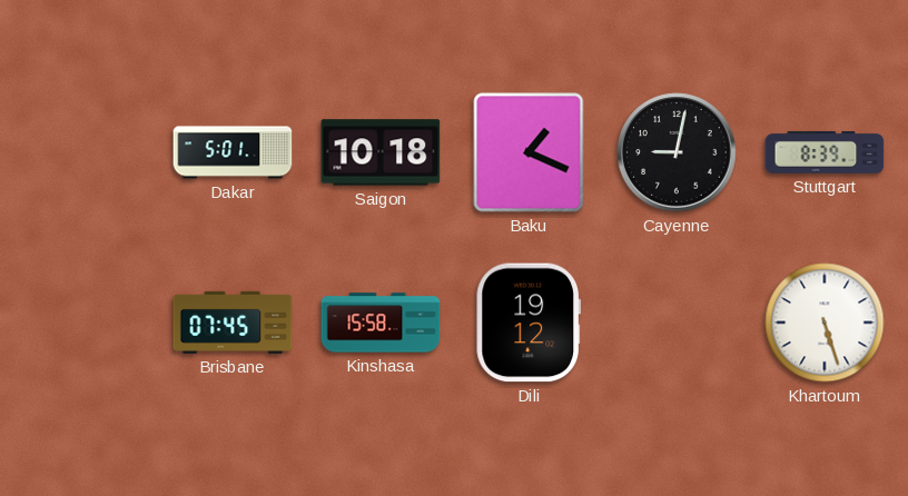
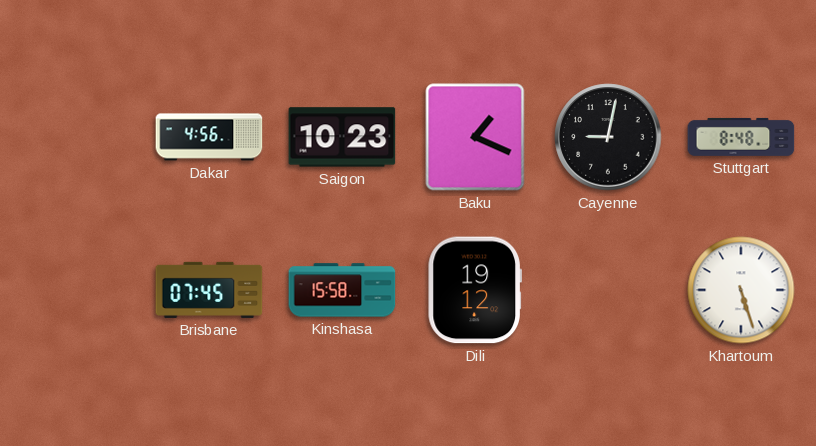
Dakar: 5:01 -> 4:56 (209, 137)
Saigon: 10:18 -> 10:23 (342, 137)
Stuttgart: 8:39 -> 8:48 (741, 137)
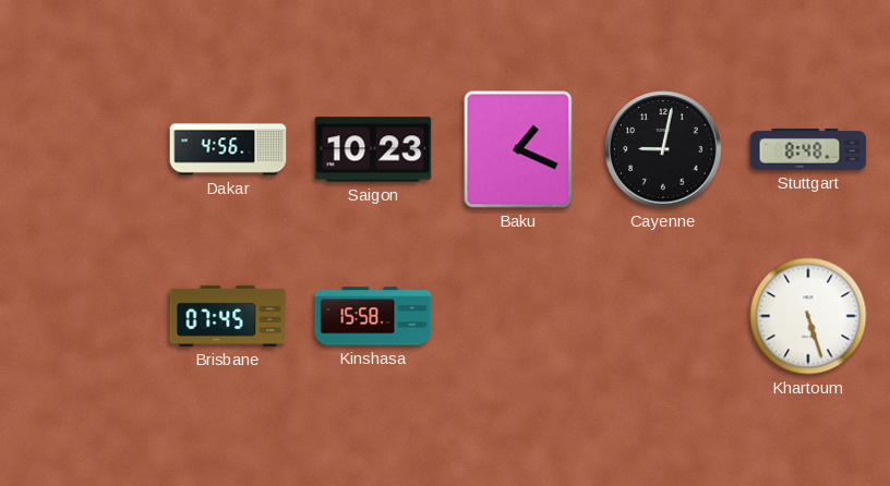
Dili: 19:12 -> none (475, 290)
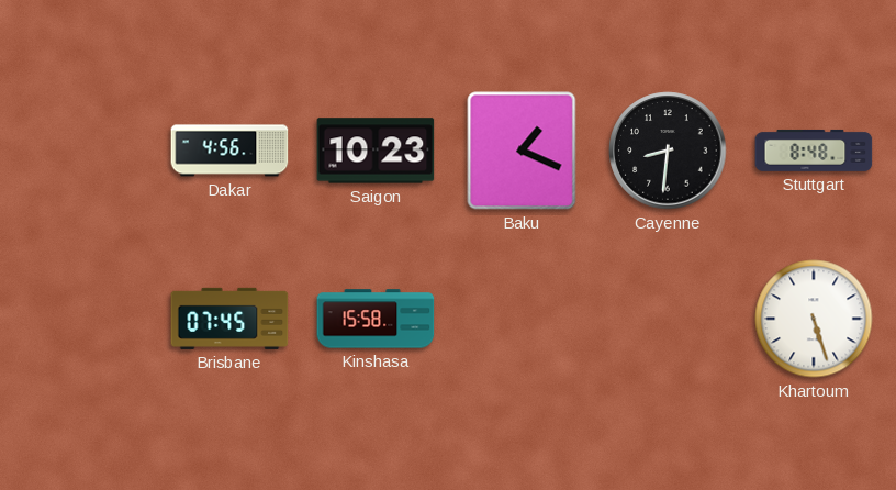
Cayenne: 9:02 -> 8:31 (668, 151)
